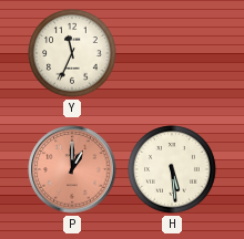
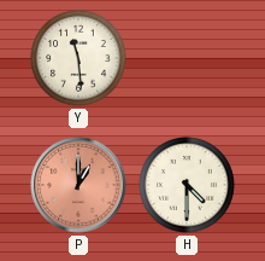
Y: 11:34 -> 11:29 (78, 58)
H: 5:29 -> 4:30 (187, 185)
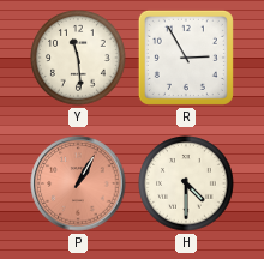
R: none -> 2:55 (186, 58)
P: 1:00 -> 1:05 (78, 183)
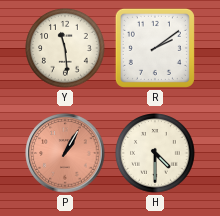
R: 2:55 -> 2:09 (155, 48)
